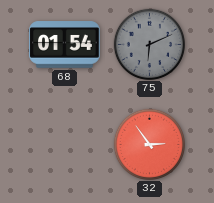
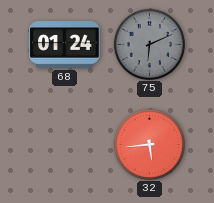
68: 01:54 -> 01:24 (65, 45)
32: 2:54 -> 5:44 (149, 144)
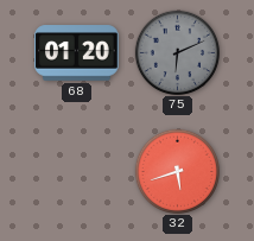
68: 01:24 -> 01:20 (77, 53)
32: 5:44 -> 5:42 (177, 171)
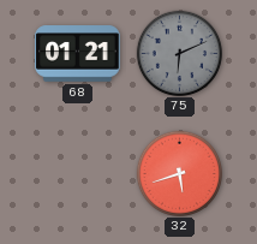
68: 01:20 -> 01:21 (78, 54)
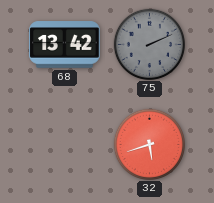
68: 01:21 -> 13:42 (65, 45)
75: 6:11 -> 2:11 (149, 44)
